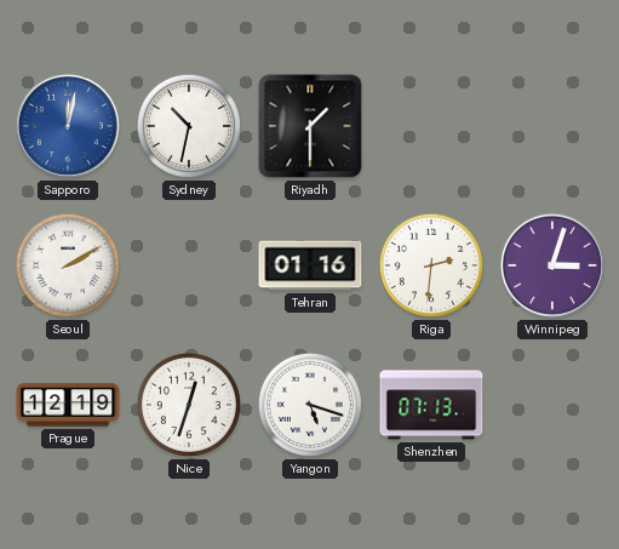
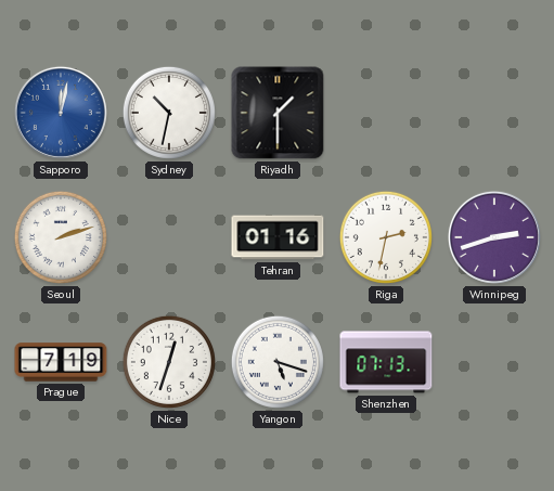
Seoul: 2:10 -> 2:12 (61, 237)
Riga: 2:31 -> 2:32 (386, 237)
Winnipeg: 3:03 -> 2:42 (494, 237)
Prague: 12:19 -> 7:19 (61, 362)
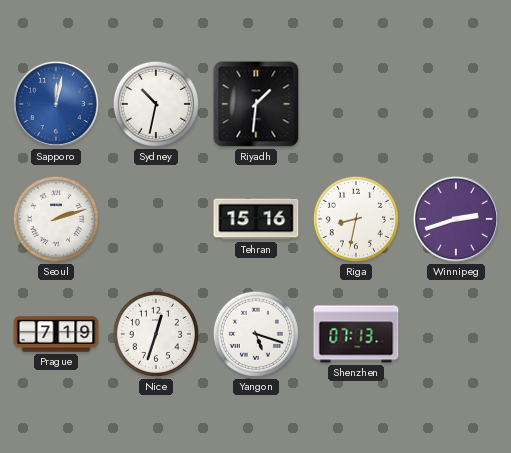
Riyadh: 1:30 -> 1:31 (256, 104)
Tehran: 01:16 -> 15:16 (256, 219)
Riga: 2:32 -> 8:32 (356, 219)
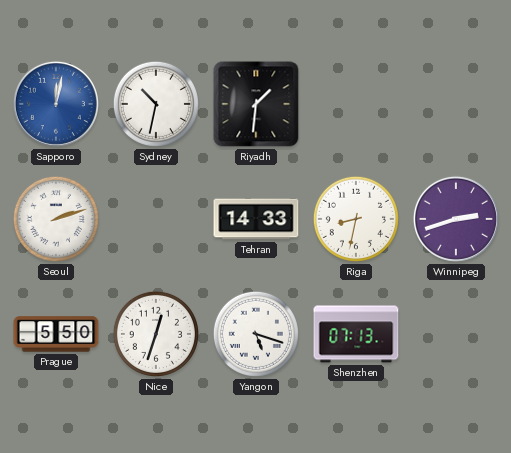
Tehran: 15:16 -> 14:33 (256, 219)
Prague: 7:19 -> 5:50 (56, 334)
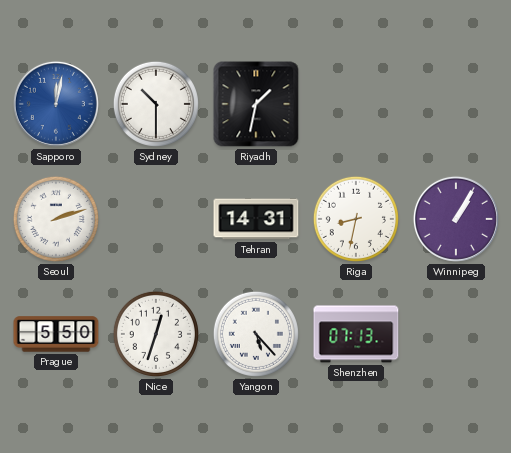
Sydney: 10:32 -> 10:30 (156, 104)
Riyadh: 1:31 -> 1:32 (256, 104)
Tehran: 14:33 -> 14:31 (256, 219)
Winnipeg: 2:42 -> 1:05 (456, 219)
Yangon: 5:18 -> 5:23 (256, 334)
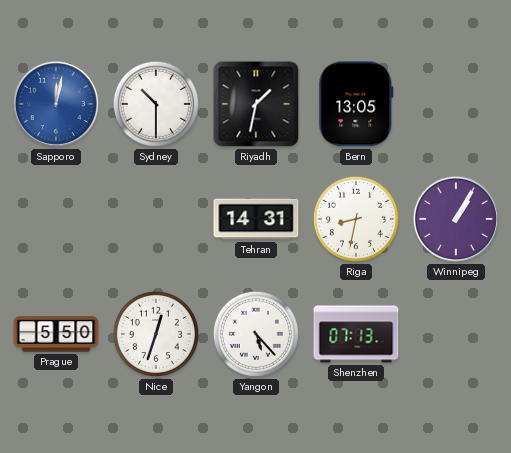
Bern: none -> 13:05 (356, 104)
Seoul: 2:12 -> none (56, 219)
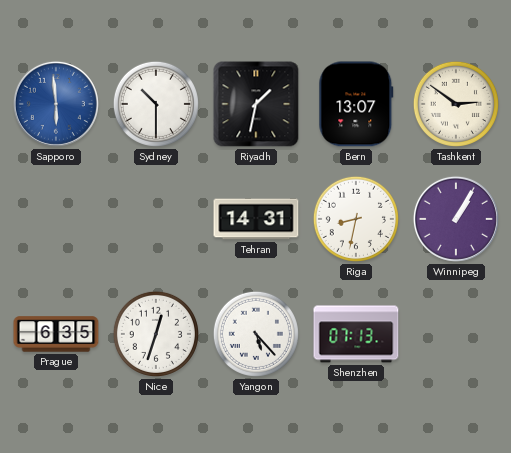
Sapporo: 12:02 -> 5:59 (56, 104)
Bern: 13:05 -> 13:07 (356, 104)
Tashkent: none -> 2:51 (456, 104)
Prague: 5:50 -> 6:35 (56, 334)
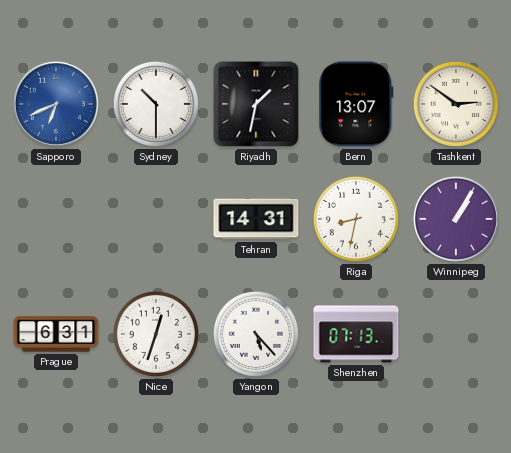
Sapporo: 5:59 -> 6:41 (56, 104)
Prague: 6:35 -> 6:31 (56, 334)
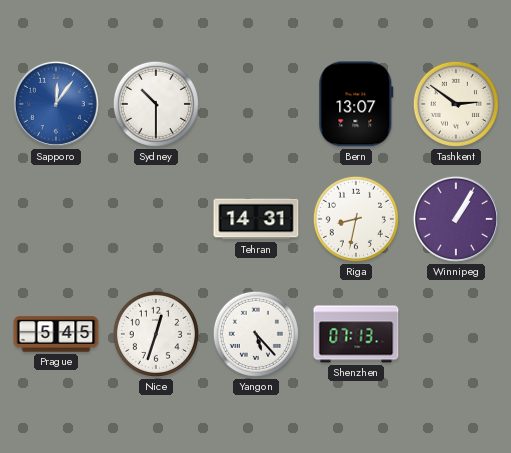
Sapporo: 6:41 -> 12:06 (56, 104)
Riyadh: 1:32 -> none (256, 104)
Prague: 6:31 -> 5:45 (56, 334)
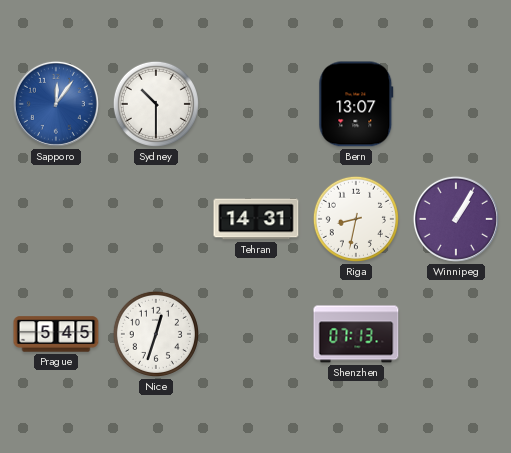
Tashkent: 2:51 -> none (456, 104)
Yangon: 5:23 -> none (256, 334)
